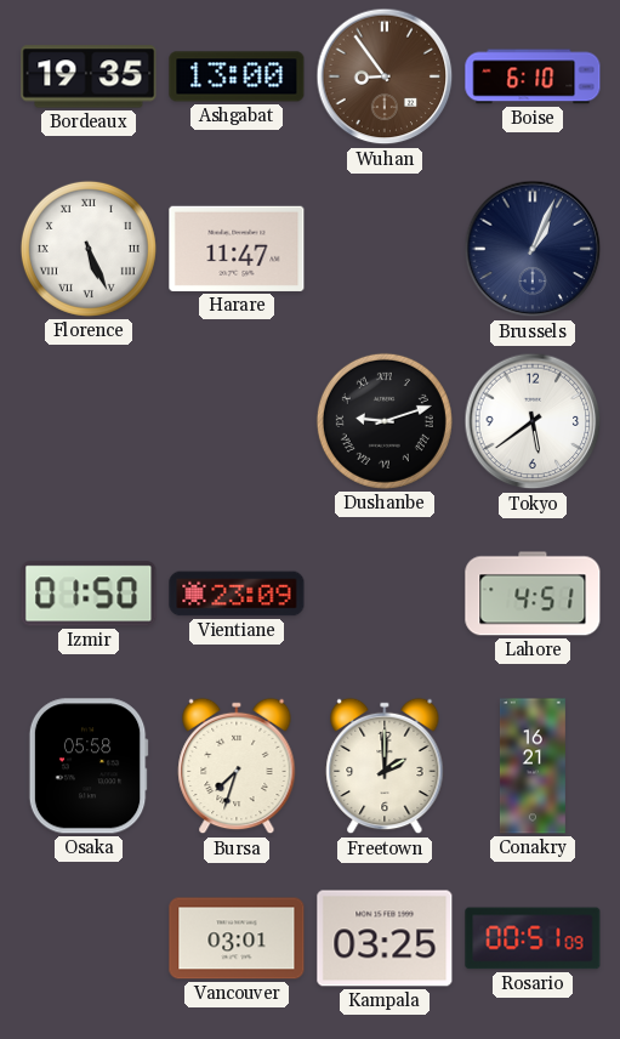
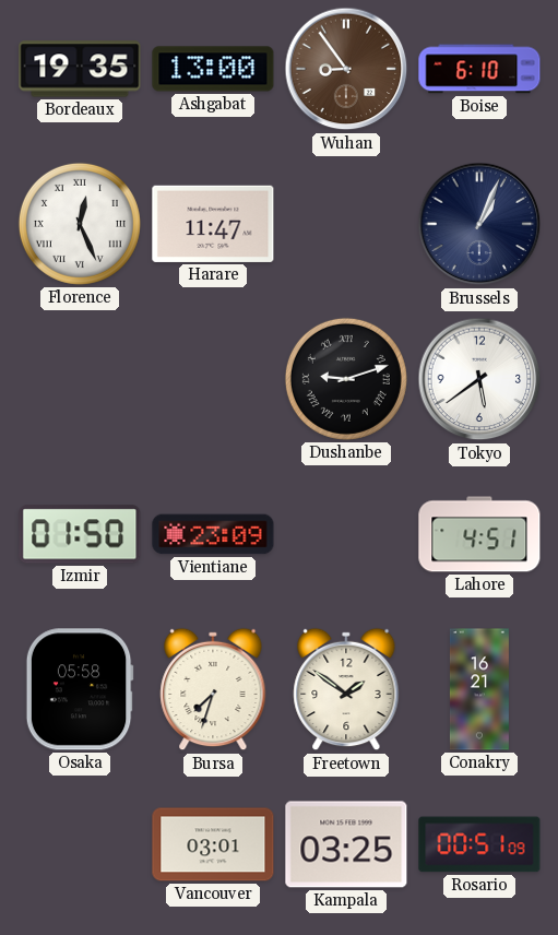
Florence: 5:26 -> 12:26 (80, 224)
Freetown: 2:00 -> 1:51 (346, 689)
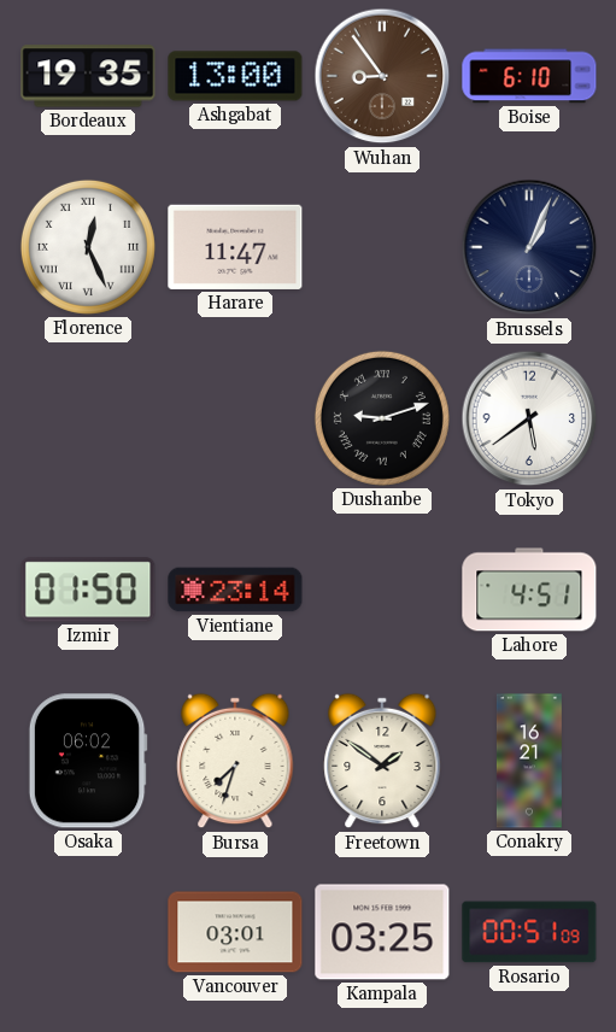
Vientiane: 23:09 -> 23:14 (235, 590)
Osaka: 05:58 -> 06:02 (88, 761)
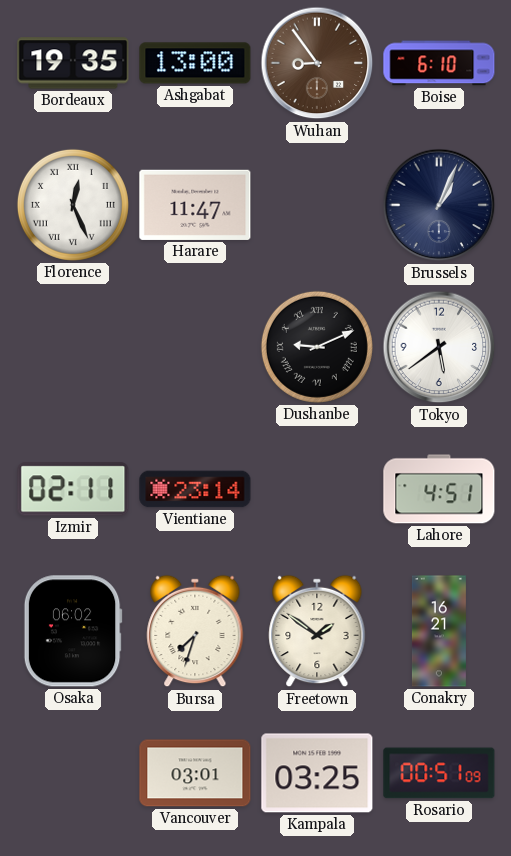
Dushanbe: 9:12 -> 9:11 (317, 347)
Izmir: 01:50 -> 02:11 (73, 489)
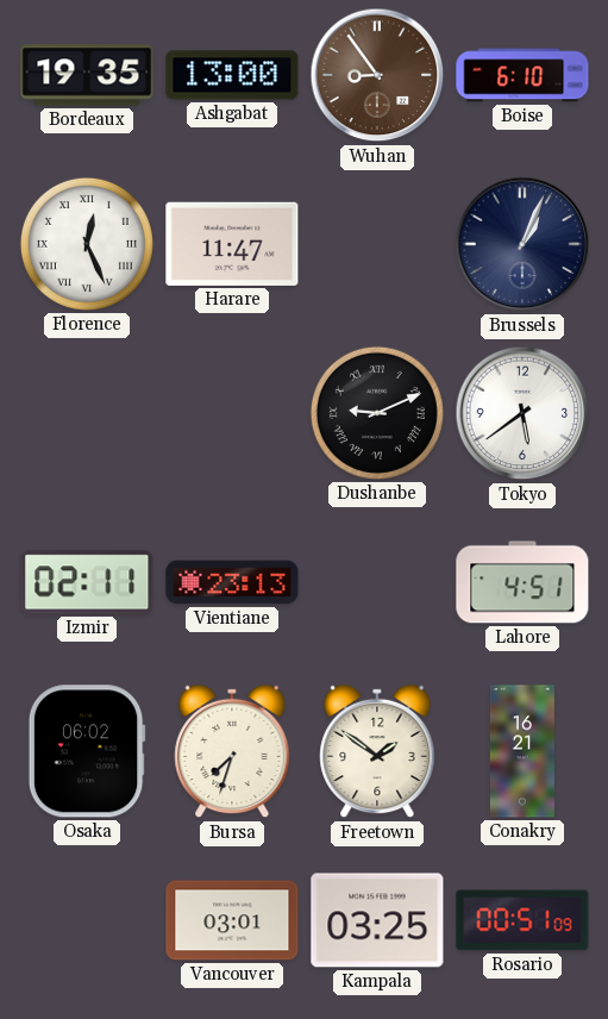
Vientiane: 23:14 -> 23:13 (232, 582)
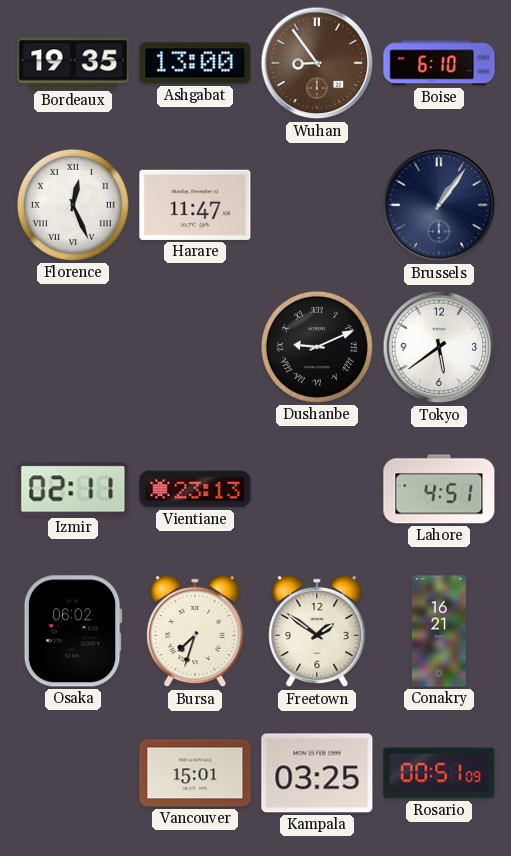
Brussels: 1:04 -> 1:06 (439, 205)
Vancouver: 03:01 -> 15:01 (195, 773)
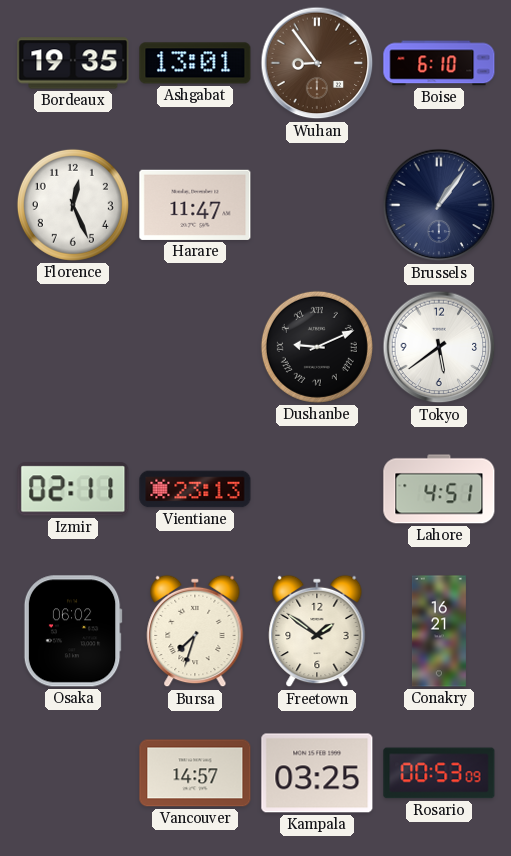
Ashgabat: 13:00 -> 13:01 (195, 63)
Florence numerals: Roman -> Arabic (73, 205)
Vancouver: 15:01 -> 14:57 (195, 773)
Rosario: 00:51 -> 00:53 (439, 773)
